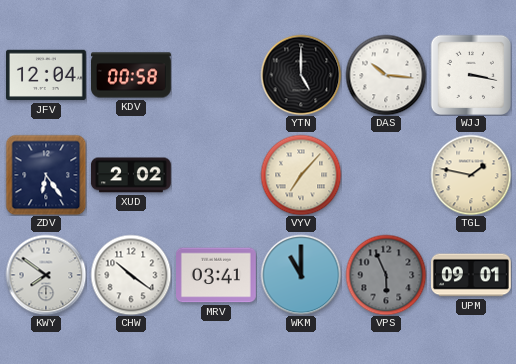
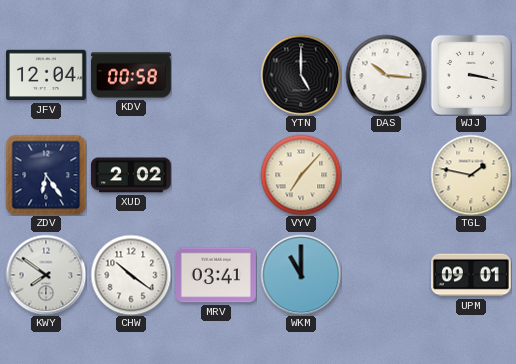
VPS: 5:56 -> none (386, 275)
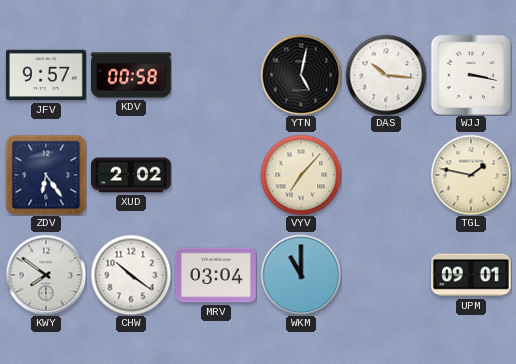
JFV: 12:04 -> 9:57 (47, 75)
YTN: 5:00 -> 5:02 (301, 75)
MRV: 03:41 -> 03:04 (217, 275)
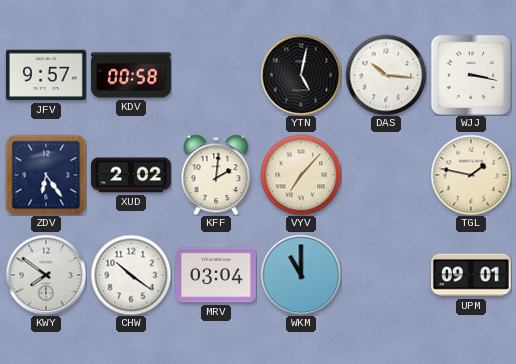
KFF: none -> 2:01 (216, 175)
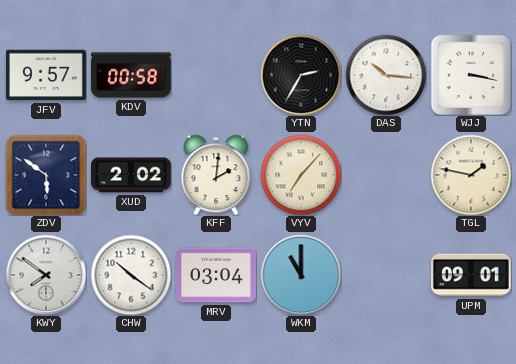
YTN: 5:02 -> 2:35 (301, 75)
ZDV: 6:24 -> 5:51 (46, 175)
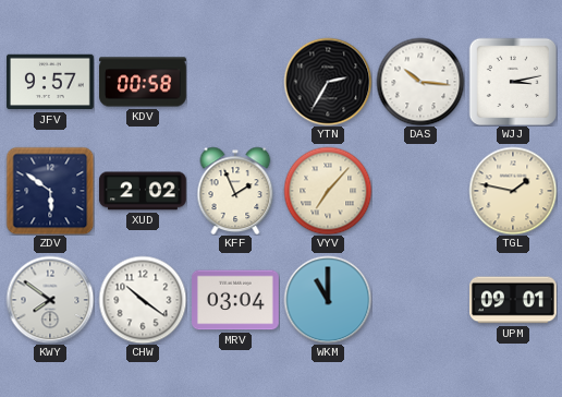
WJJ: 3:17 -> 3:13 (512, 81)
KFF: 2:01 -> 1:56 (235, 191)
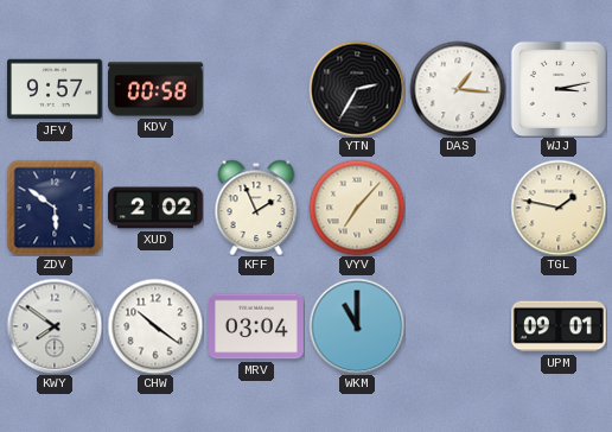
DAS: 10:16 -> 1:16 (458, 89)
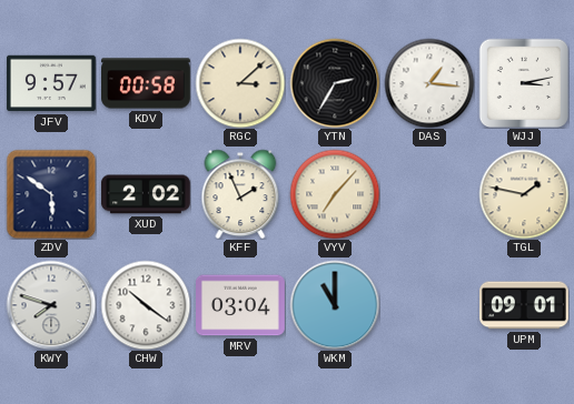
RGC: none -> 3:08 (240, 83)
KWY: 7:51 -> 7:48 (51, 305)
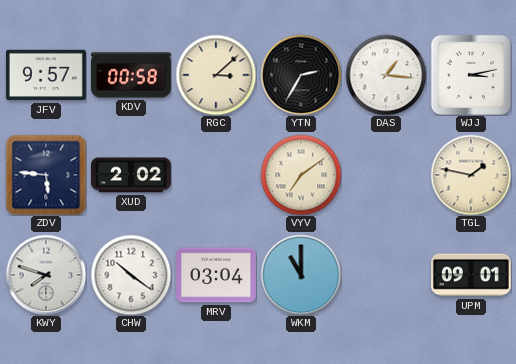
ZDV: 5:51 -> 5:46 (46, 175)
KFF: 1:56 -> none (240, 194)
VYV: 7:07 -> 7:09 (301, 175)
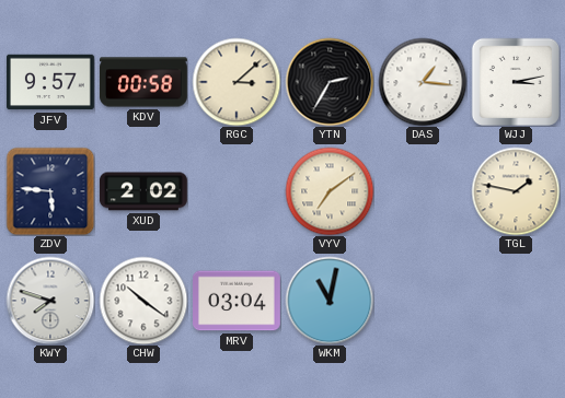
WKM: 11:00 -> 11:02 (330, 301)
UPM: 09:01 -> none (472, 275)
